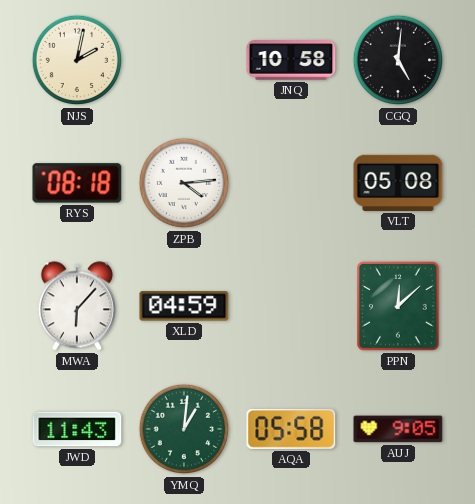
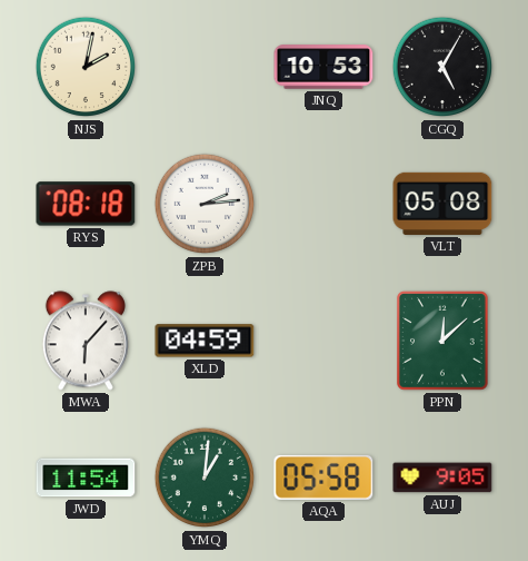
JNQ: 10:58 -> 10:53 (323, 67)
CGQ: 5:01 -> 5:05 (442, 67)
ZPB: 4:14 -> 2:14 (205, 204)
JWD: 11:43 -> 11:54 (86, 478)
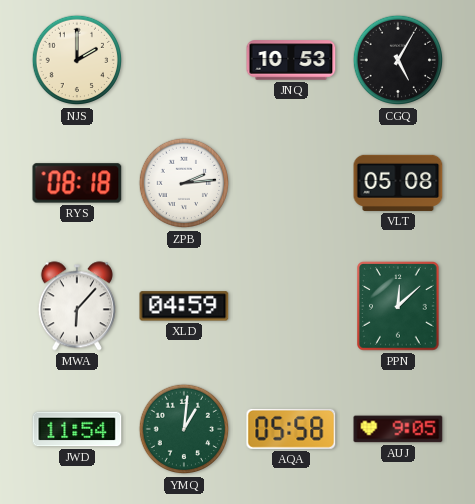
NJS: 2:02 -> 2:00 (77, 60)
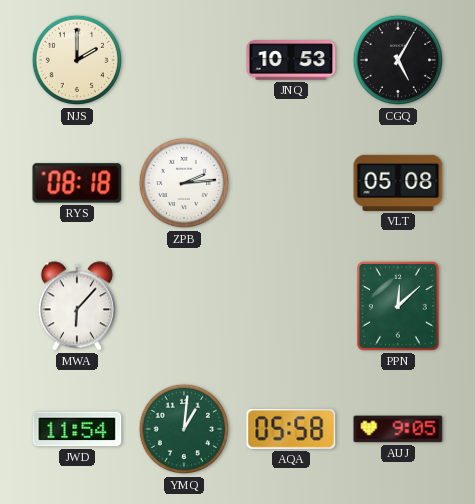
XLD: 04:59 -> none (184, 306)
